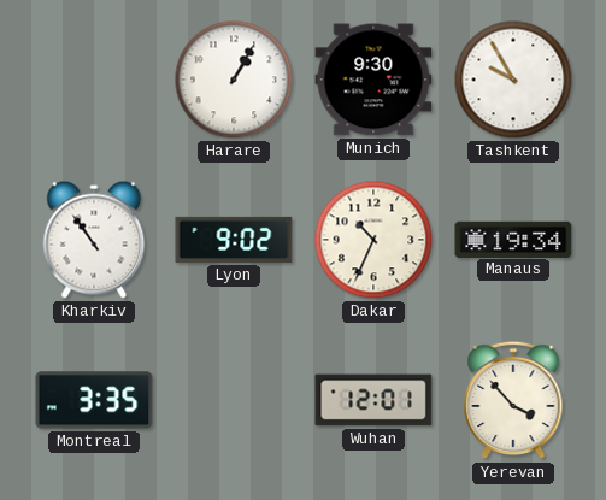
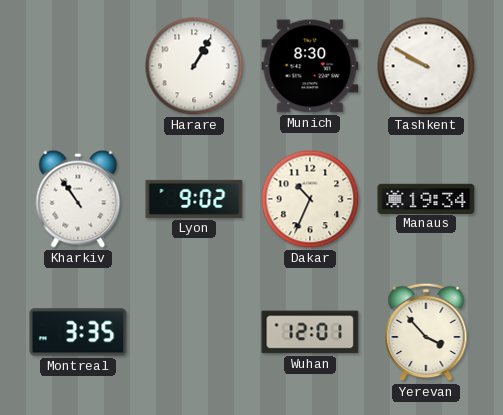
Munich: 9:30 -> 8:30 (310, 66)
Tashkent: 9:55 -> 9:50 (426, 66)
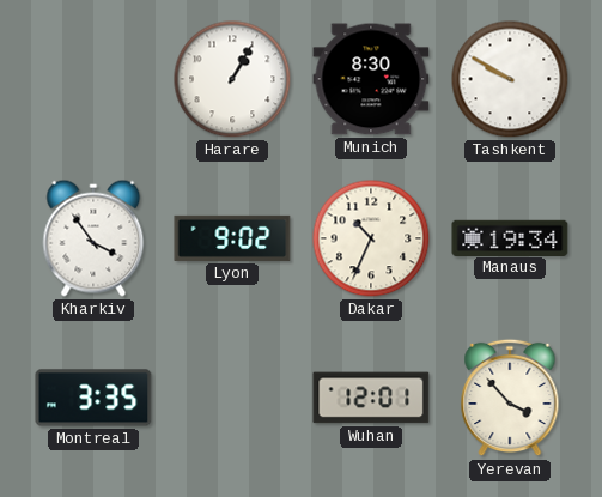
Kharkiv: 10:54 -> 3:54 (93, 238)
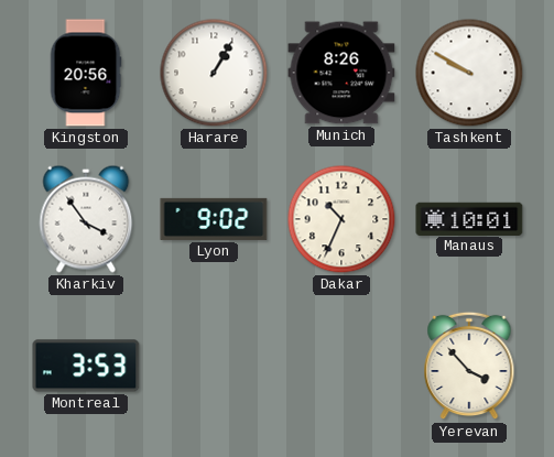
Kingston: none -> 20:56 (86, 73)
Munich: 8:30 -> 8:26 (341, 73)
Manaus: 19:34 -> 10:01 (469, 218)
Montreal: 3:35 -> 3:53 (86, 366)
Wuhan: 12:01 -> none (371, 398)
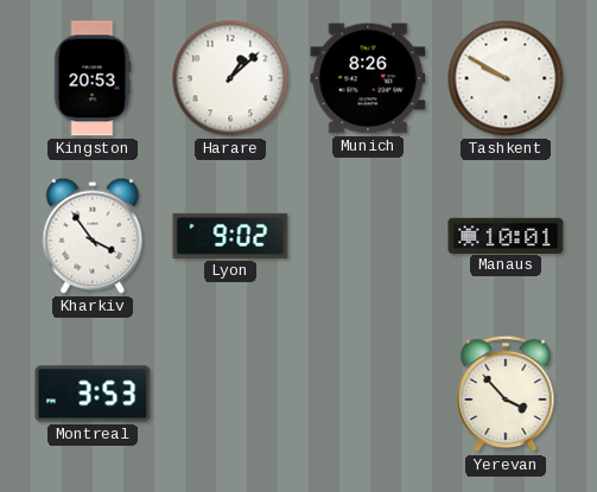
Kingston: 20:56 -> 20:53 (93, 78)
Harare: 1:05 -> 1:08 (230, 78)
Dakar: 10:34 -> none (341, 219)
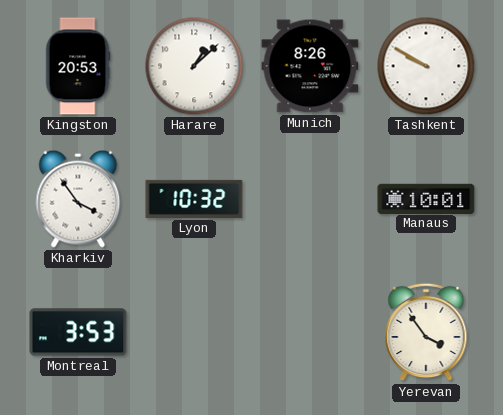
Lyon: 9:02 -> 10:32 (194, 199)
Yerevan: 3:53 -> 3:54 (426, 332)
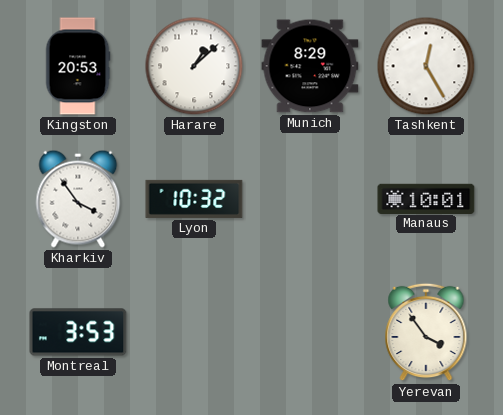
Munich: 8:26 -> 8:29 (310, 66)
Tashkent: 9:50 -> 12:25 (426, 66)
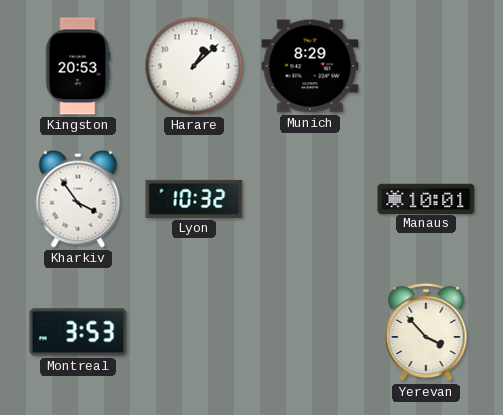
Tashkent: 12:25 -> none (426, 66)
Yerevan: 3:54 -> 3:53 (426, 332)
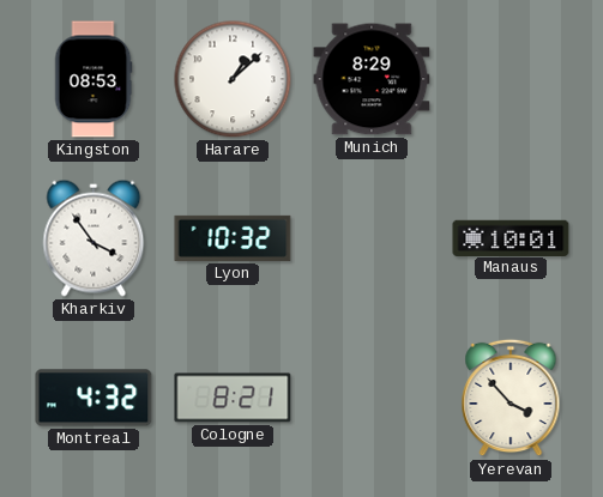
Kingston: 20:53 -> 08:53 (94, 79)
Montreal: 3:53 -> 4:32 (94, 398)
Cologne: none -> 8:21 (233, 398)
